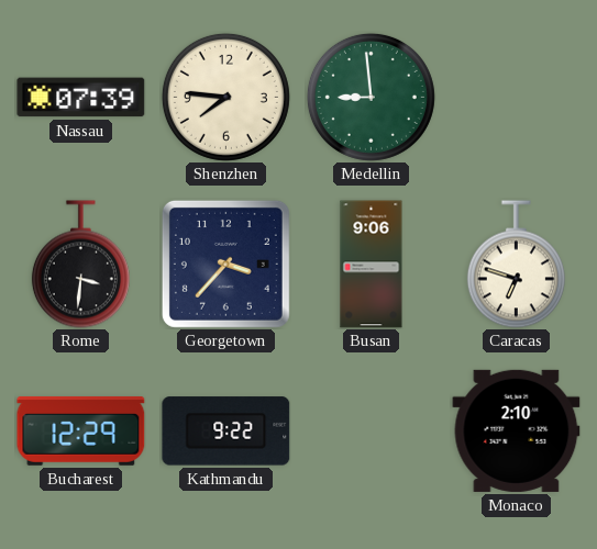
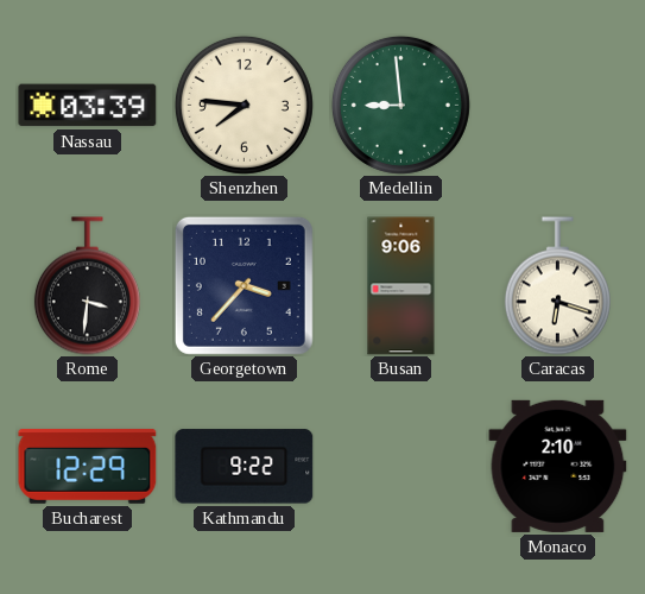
Nassau: 07:39 -> 03:39 (88, 106)
Caracas: 6:48 -> 6:18 (557, 286)
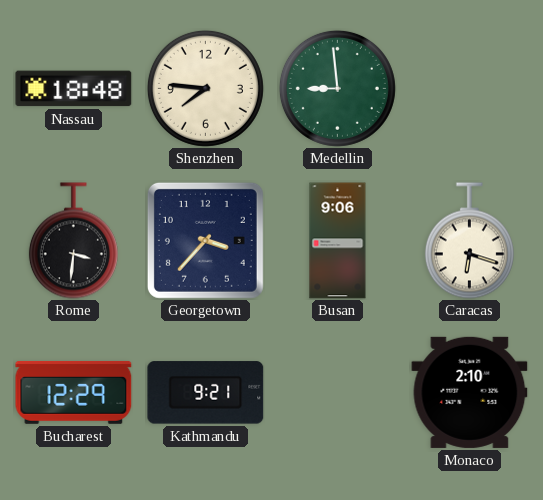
Nassau: 03:39 -> 18:48 (74, 89)
Kathmandu: 9:22 -> 9:21 (206, 393)
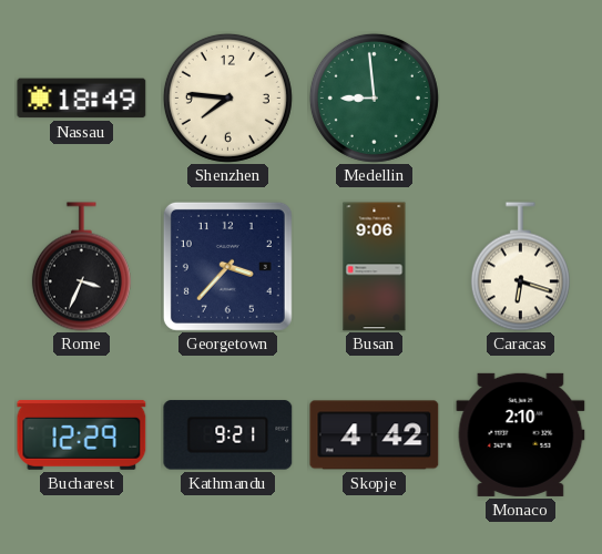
Nassau: 18:48 -> 18:49 (82, 99)
Rome: 3:31 -> 3:34 (81, 267)
Skopje: none -> 4:42 (375, 435)
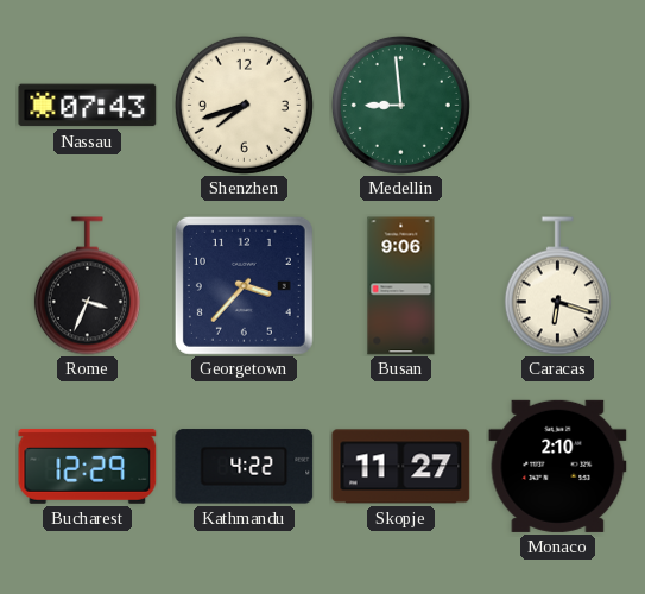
Nassau: 18:49 -> 07:43 (88, 106)
Shenzhen: 7:46 -> 7:42 (244, 105)
Kathmandu: 9:21 -> 4:22 (245, 467)
Skopje: 4:42 -> 11:27 (401, 467)
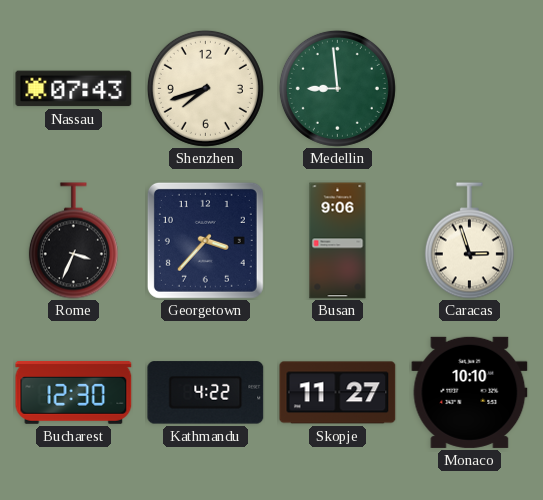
Caracas: 6:18 -> 2:57 (469, 241)
Bucharest: 12:29 -> 12:30 (74, 393)
Monaco: 2:10 -> 10:10 (470, 392)
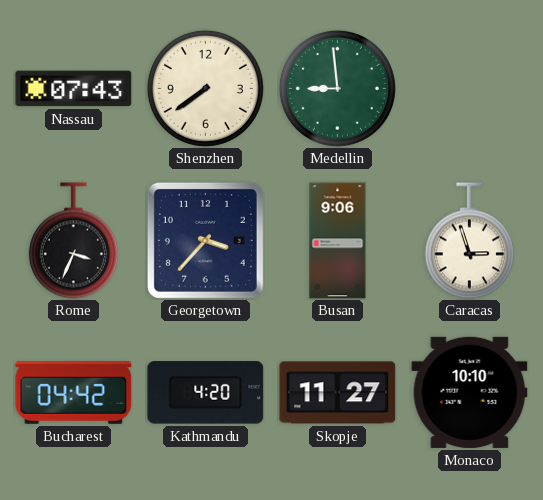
Shenzhen: 7:42 -> 7:39 (205, 88)
Bucharest: 12:30 -> 04:42 (74, 393)
Kathmandu: 4:22 -> 4:20 (206, 393)
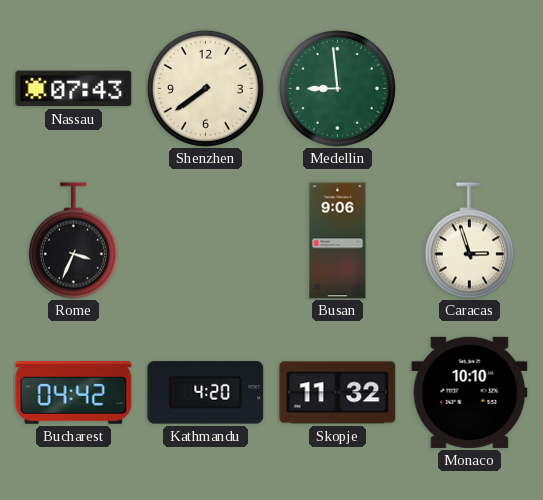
Georgetown: 3:37 -> none (205, 240)
Skopje: 11:27 -> 11:32 (338, 393)
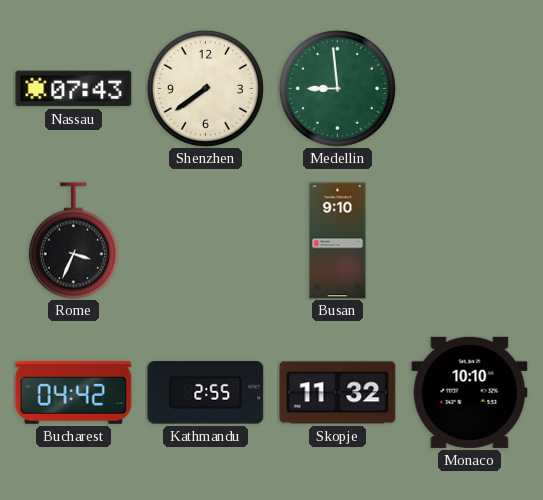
Busan: 9:06 -> 9:10 (338, 241)
Caracas: 2:57 -> none (469, 241)
Kathmandu: 4:20 -> 2:55 (206, 393)
